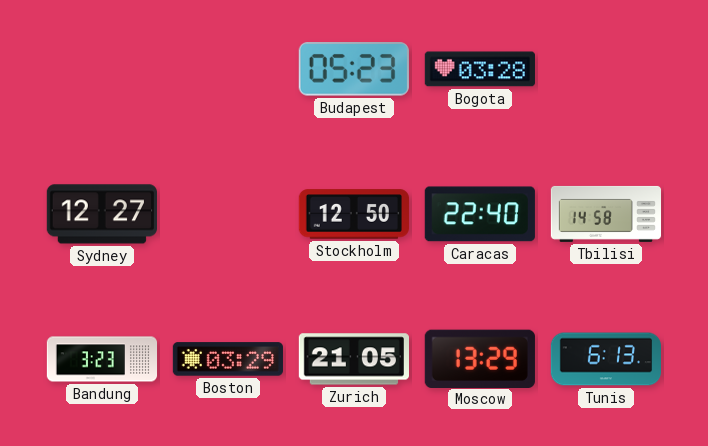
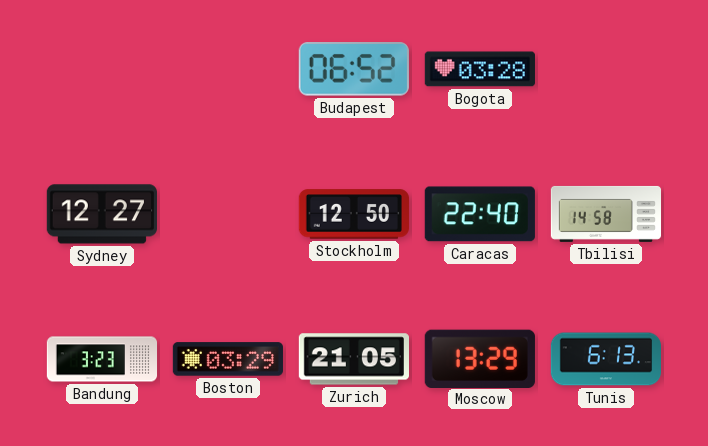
Budapest: 05:23 -> 06:52 (354, 69)
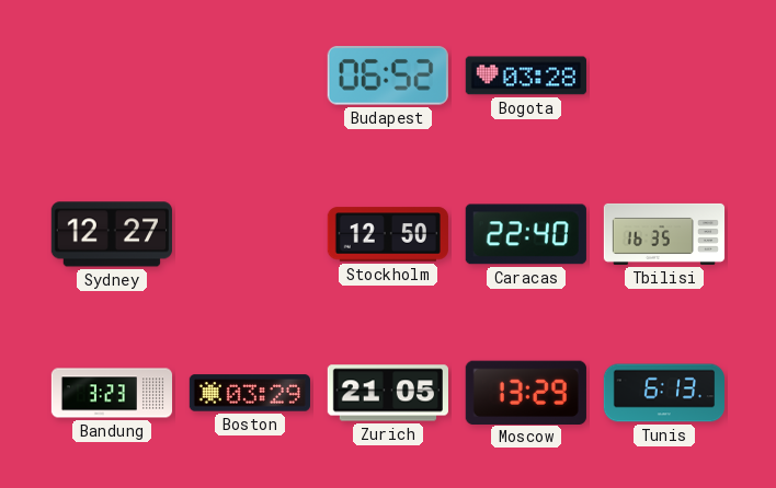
Tbilisi: 14:58 -> 16:35 (664, 234)
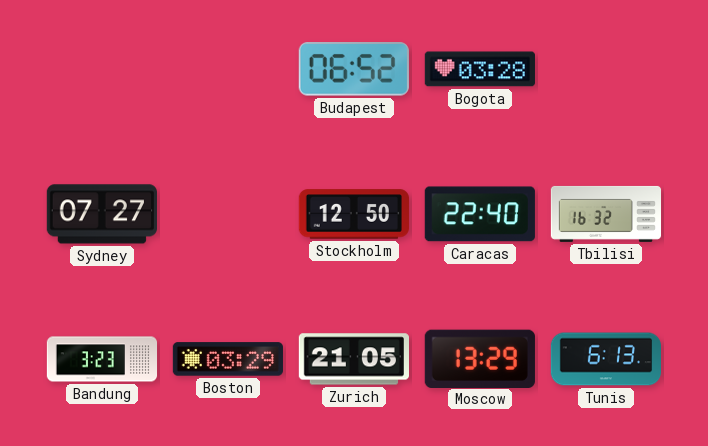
Sydney: 12:27 -> 07:27 (102, 214)
Tbilisi: 16:35 -> 16:32 (606, 214)
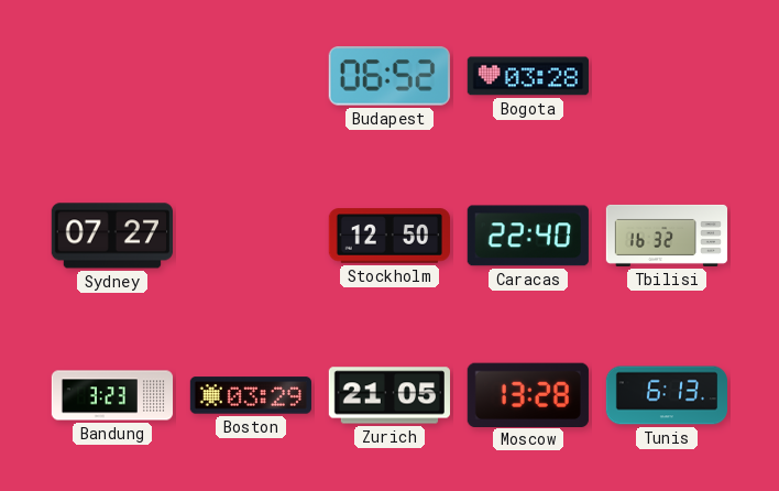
Moscow: 13:29 -> 13:28 (528, 394)
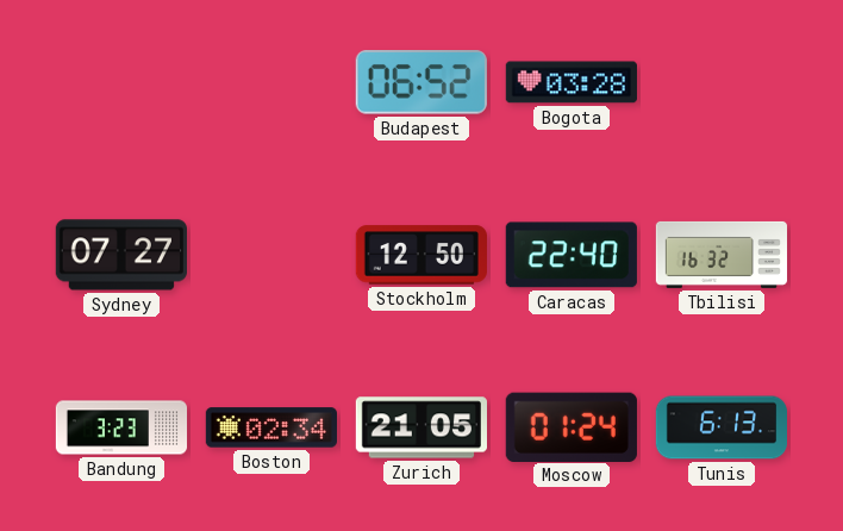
Boston: 03:29 -> 02:34 (271, 427)
Moscow: 13:28 -> 01:24 (572, 426)
